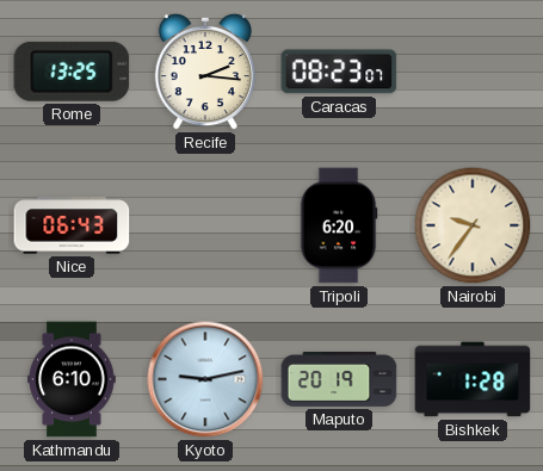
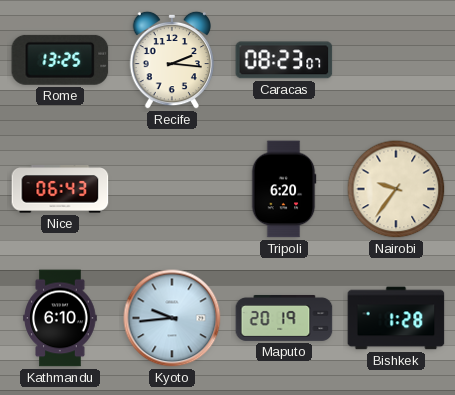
Kyoto: 9:13 -> 9:44 (172, 318)
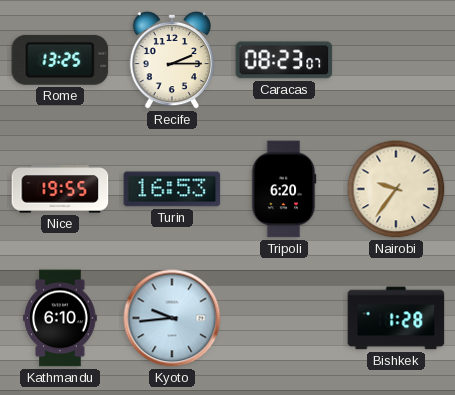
Recife: 2:16 -> 2:15 (171, 60)
Nice: 06:43 -> 19:55 (60, 189)
Turin: none -> 16:53 (172, 189)
Maputo: 20:19 -> none (284, 318)
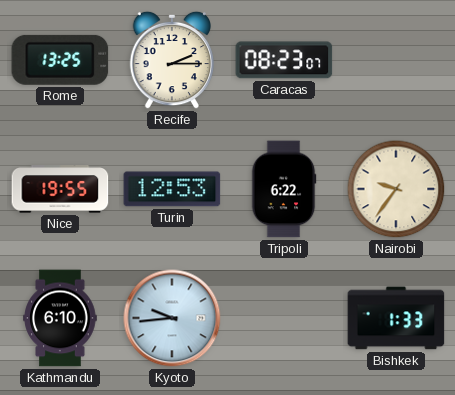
Turin: 16:53 -> 12:53 (172, 189)
Tripoli: 6:20 -> 6:22 (284, 189)
Bishkek: 1:28 -> 1:33 (396, 318)
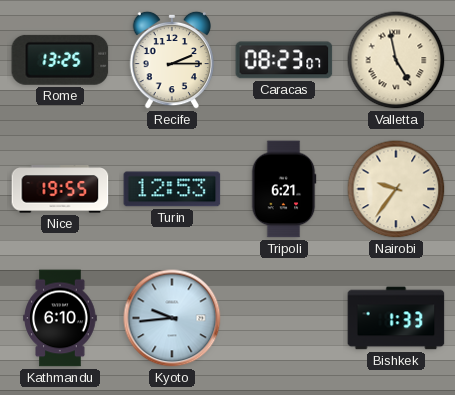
Valletta: none -> 4:58 (396, 60)
Tripoli: 6:22 -> 6:21 (284, 189)
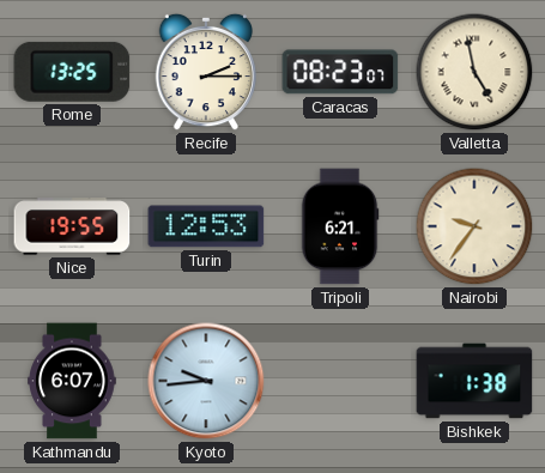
Kathmandu: 6:10 -> 6:07 (72, 381)
Bishkek: 1:33 -> 1:38 (474, 381)
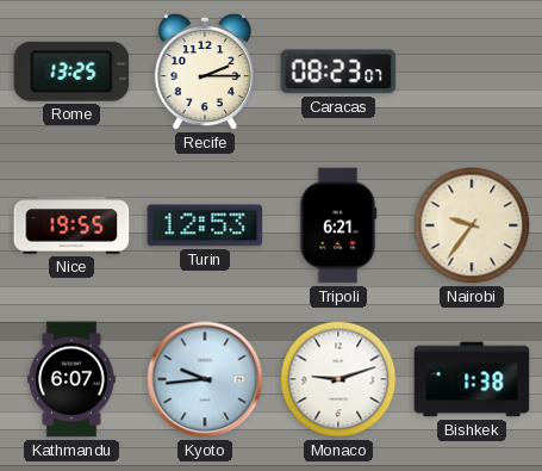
Valletta: 4:58 -> none (474, 72)
Monaco: none -> 9:12 (338, 379)
